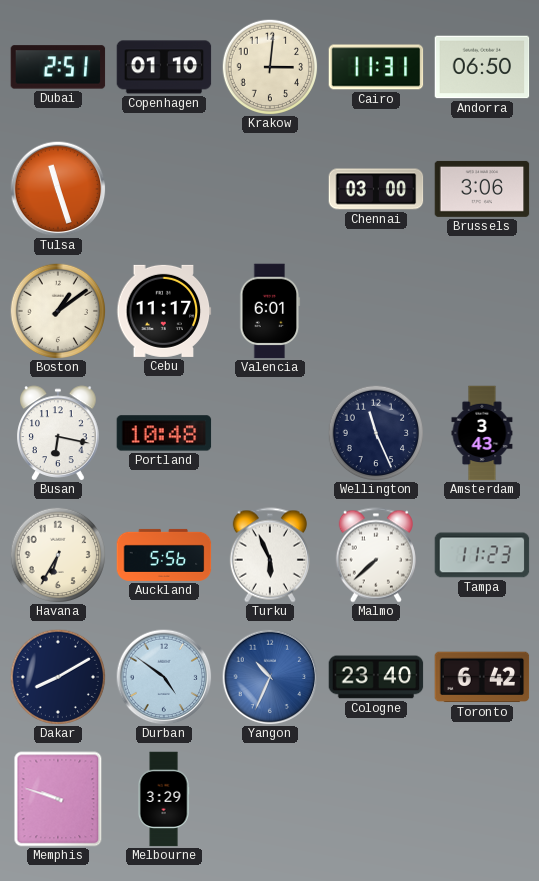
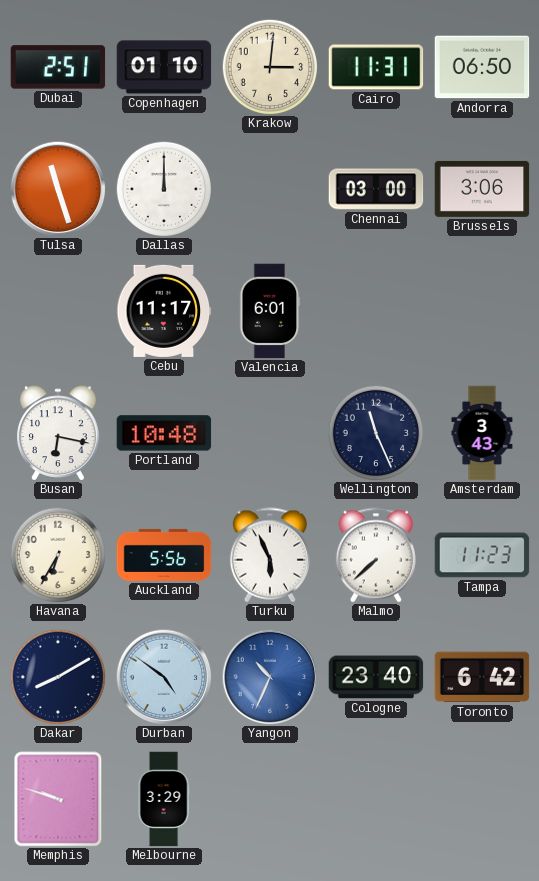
Dallas: none -> 12:00 (164, 189)
Boston: 1:09 -> none (58, 311)
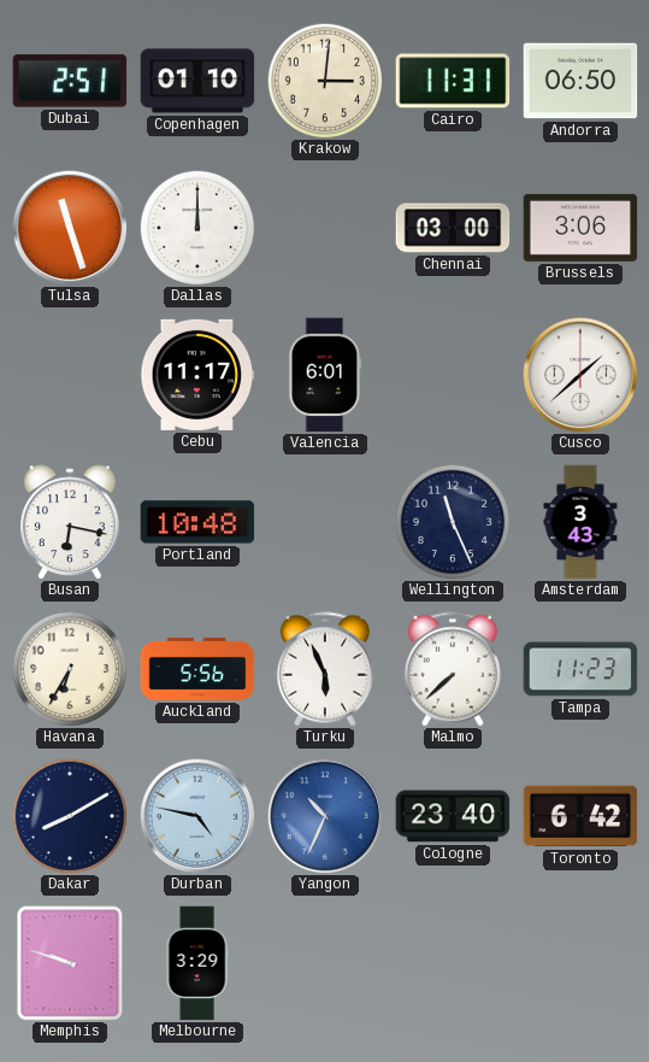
Cusco: none -> 1:38 (580, 375)
Durban: 4:51 -> 4:47 (197, 816)
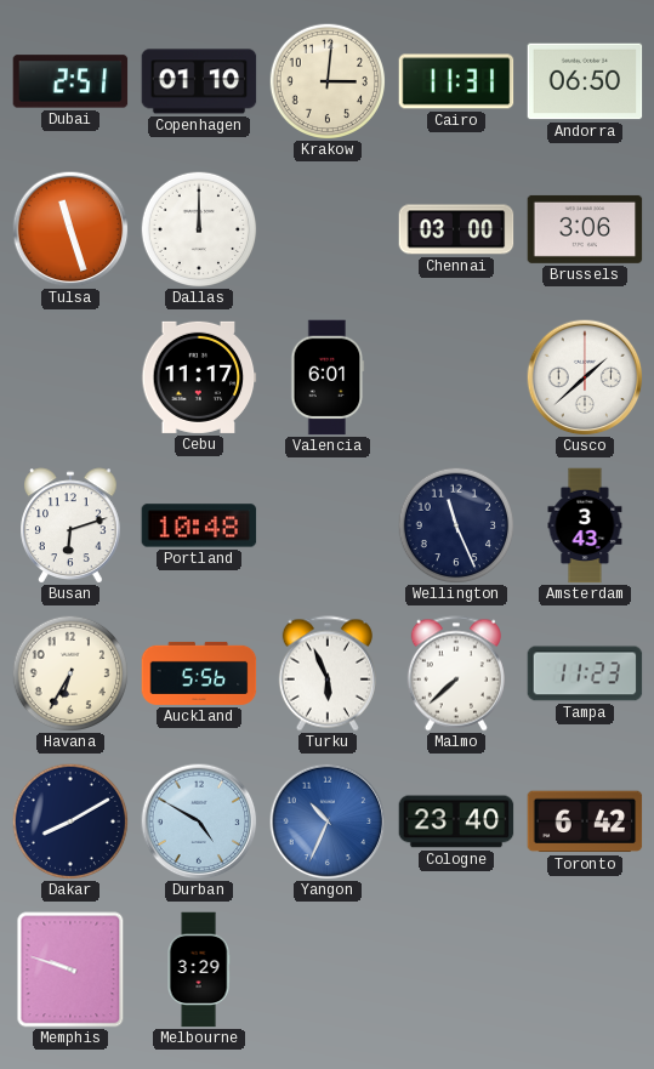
Busan: 6:17 -> 6:12 (70, 525)
Durban: 4:47 -> 4:50 (199, 821)
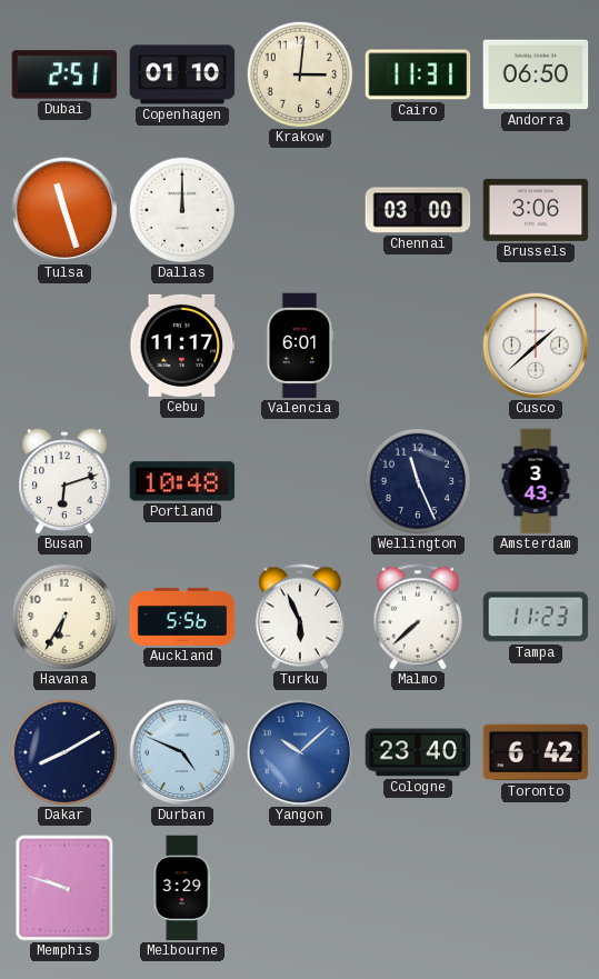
Durban: 4:50 -> 4:49 (182, 752)
Yangon: 10:34 -> 10:08 (300, 752)
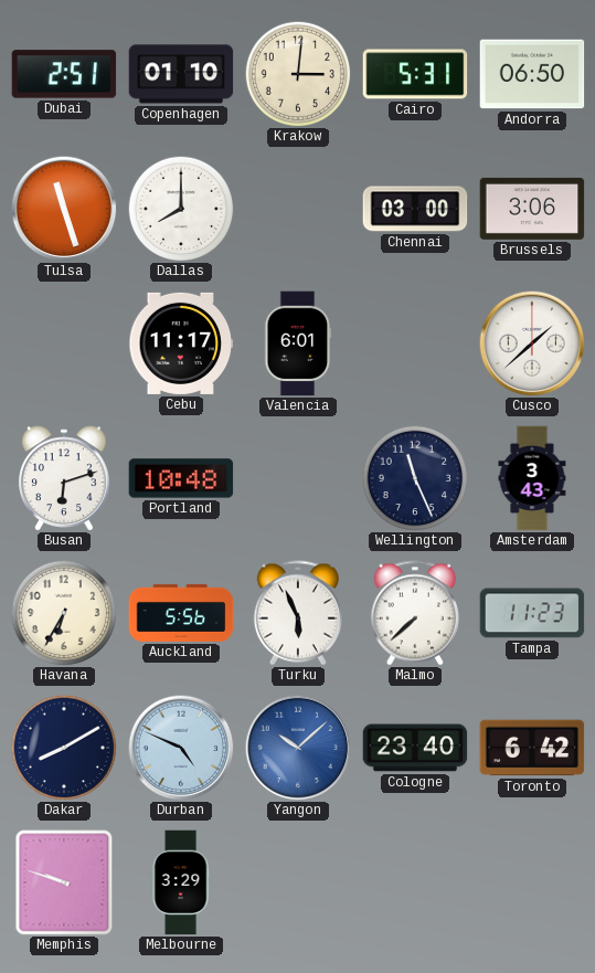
Cairo: 11:31 -> 5:31 (415, 74)
Dallas: 12:00 -> 8:00 (181, 209)
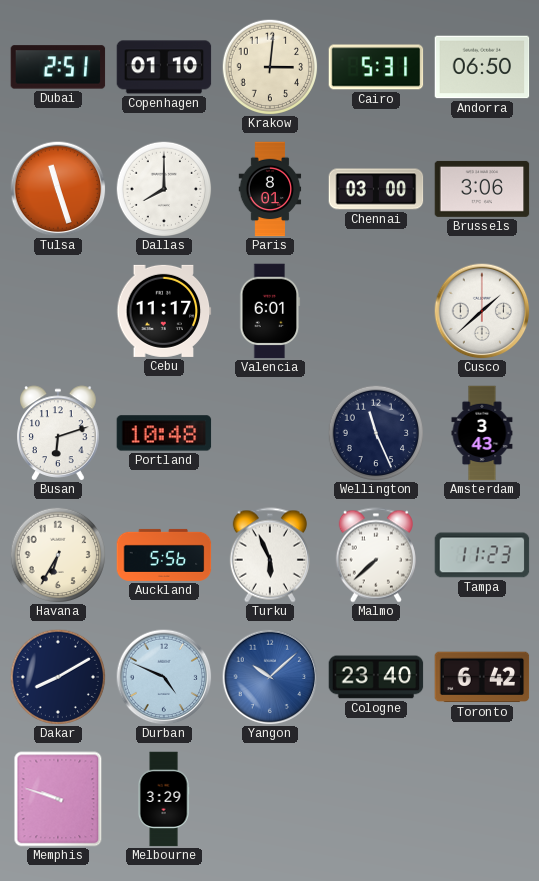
Paris: none -> 8:01 (270, 189)
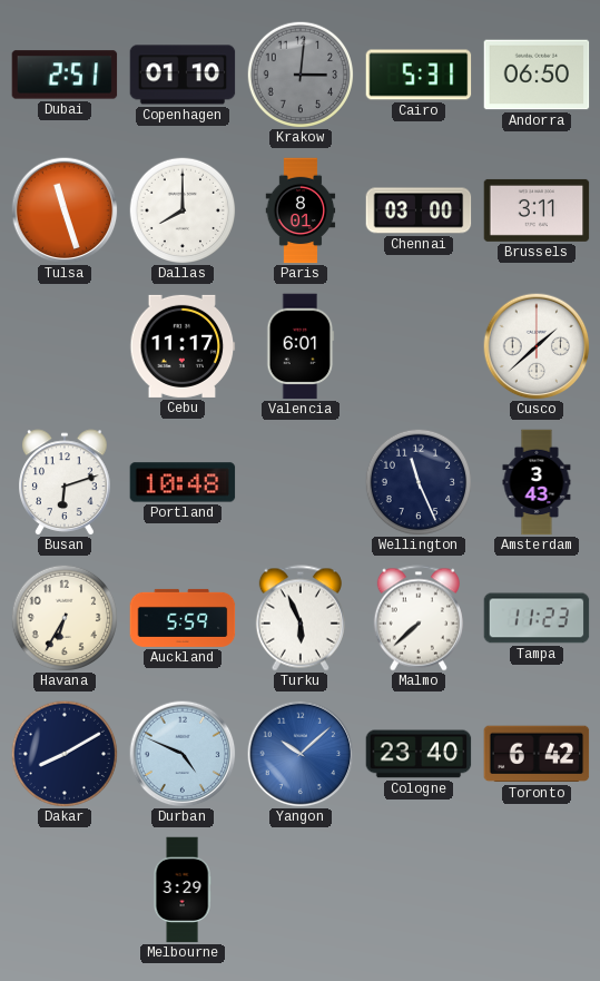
Krakow dial: cream -> grey (301, 75)
Brussels: 3:06 -> 3:11 (537, 210)
Auckland: 5:56 -> 5:59 (183, 618)
Memphis: 9:48 -> none (58, 799)
